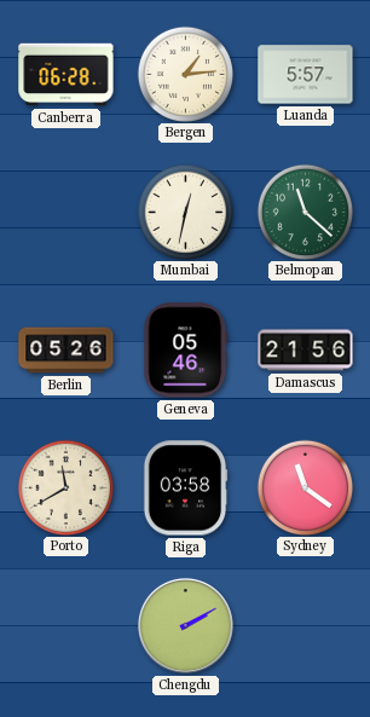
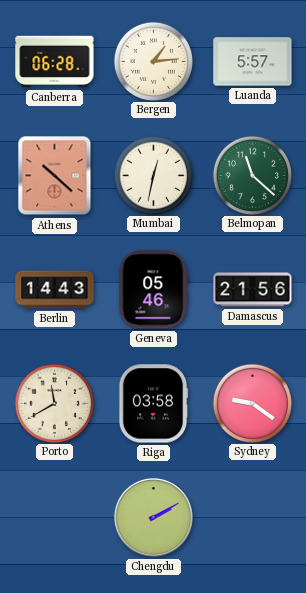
Athens: none -> 10:22 (55, 176)
Berlin: 05:26 -> 14:43 (55, 290)
Sydney: 11:21 -> 9:21 (252, 403)
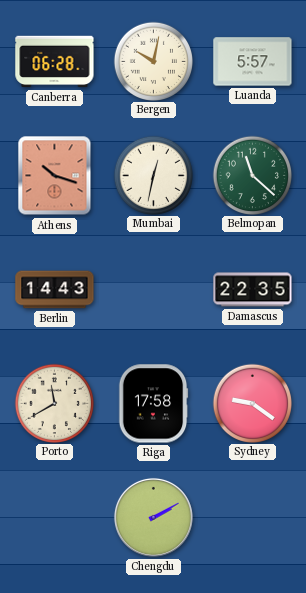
Bergen: 1:14 -> 10:02 (153, 61)
Athens: 10:22 -> 10:18 (55, 176)
Geneva: 05:46 -> none (154, 290)
Damascus: 21:56 -> 22:35 (253, 290)
Riga: 03:58 -> 17:58 (153, 404)
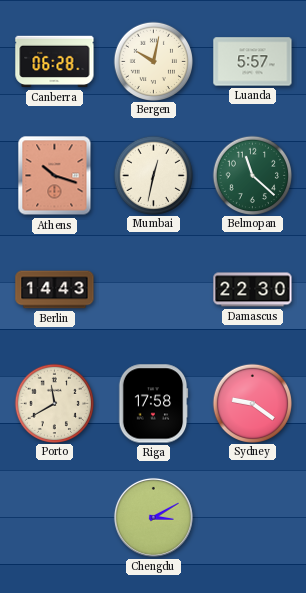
Damascus: 22:35 -> 22:30 (253, 290)
Chengdu: 2:10 -> 3:10 (153, 517)
